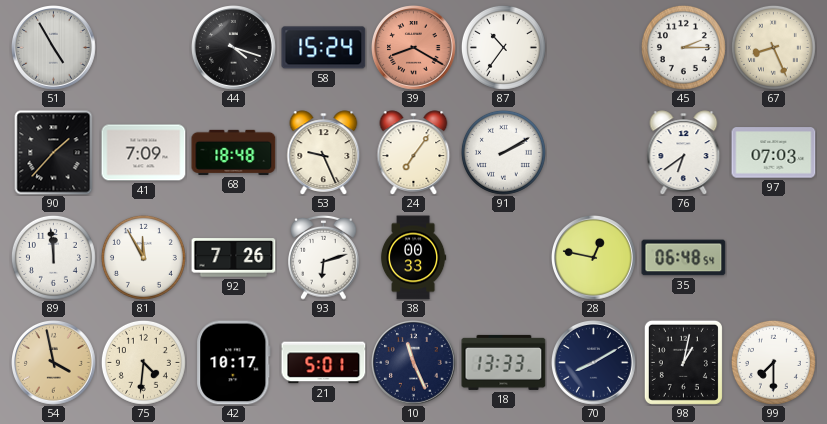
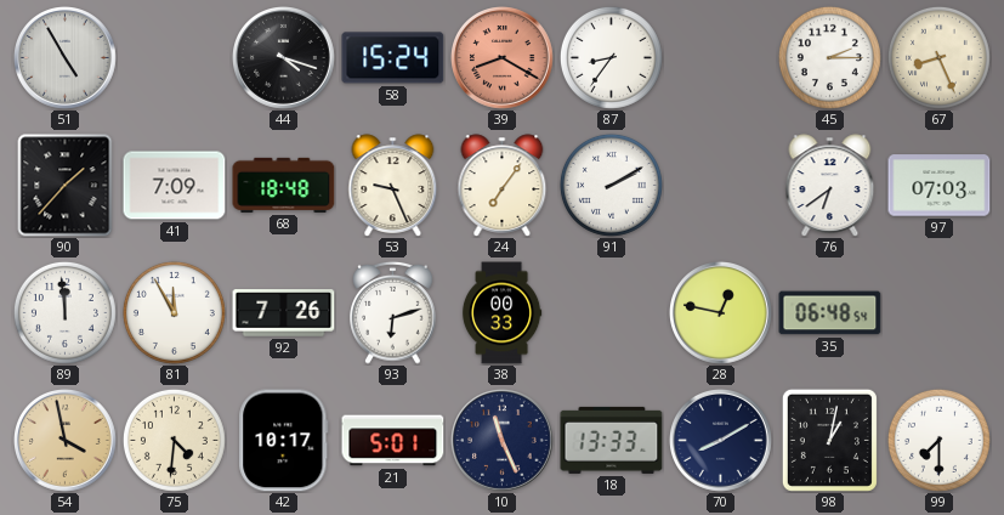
87: 10:36 -> 8:36 (611, 57)
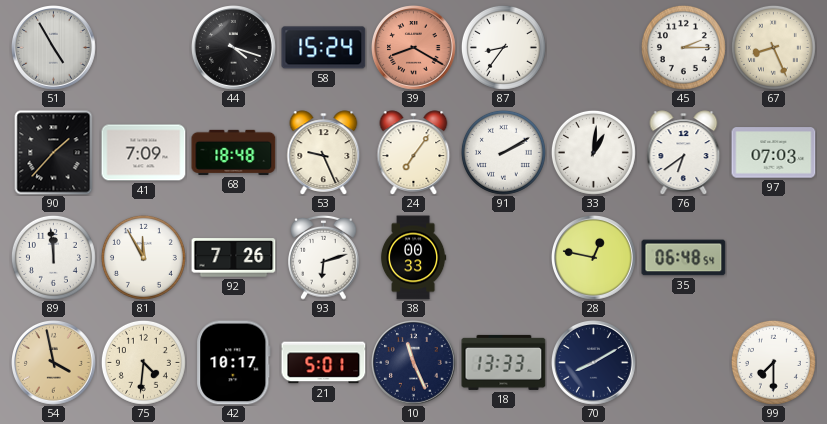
33: none -> 1:01 (593, 152)
98: 1:02 -> none (829, 440)
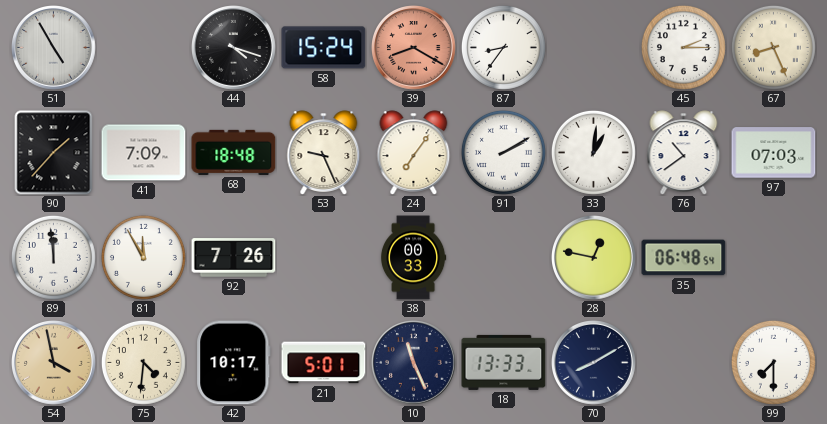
76: 6:39 -> 10:39 (684, 153)
93: 6:12 -> none (324, 257)
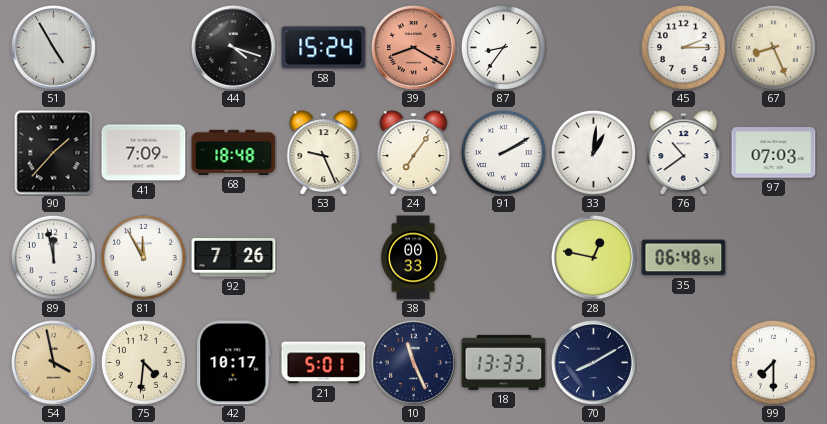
89: 11:59 -> 11:58 (53, 257)
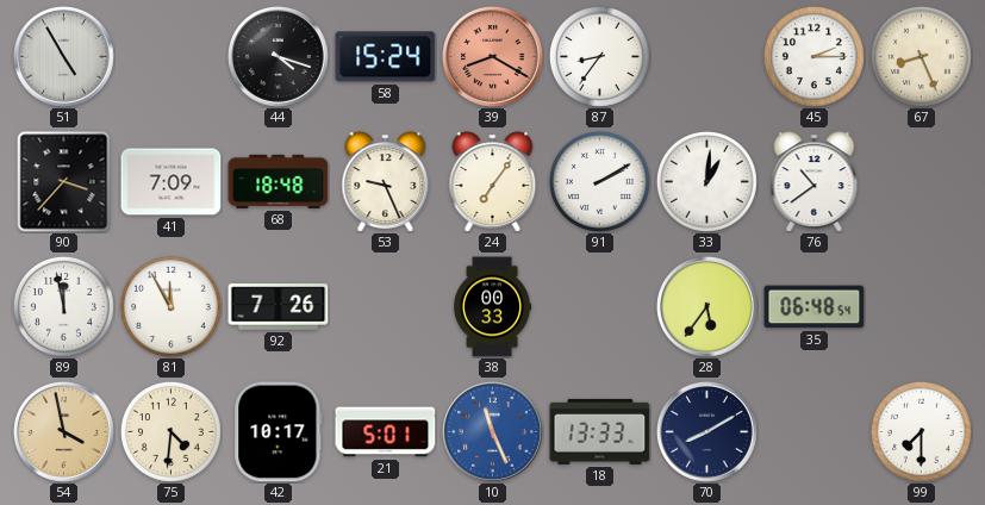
90: 1:37 -> 3:37 (64, 182)
97: 07:03 -> none (774, 153)
28: 12:47 -> 5:36 (707, 307)
10 dial: navy -> blue (493, 432)
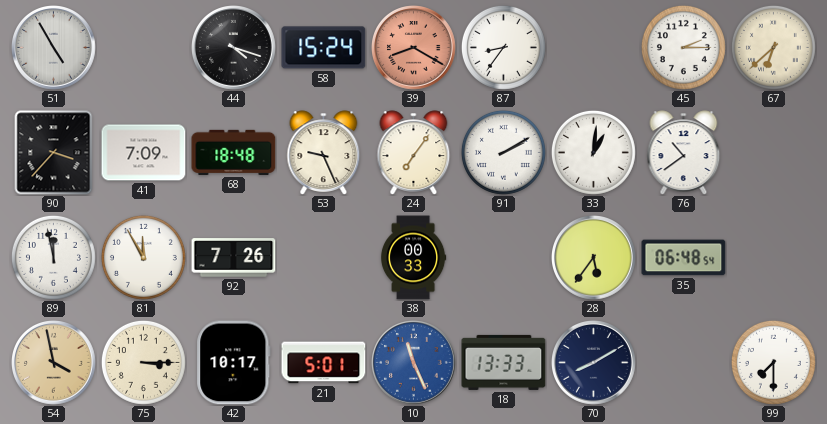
67: 8:26 -> 6:38 (773, 47)
75: 4:31 -> 3:15 (143, 362)
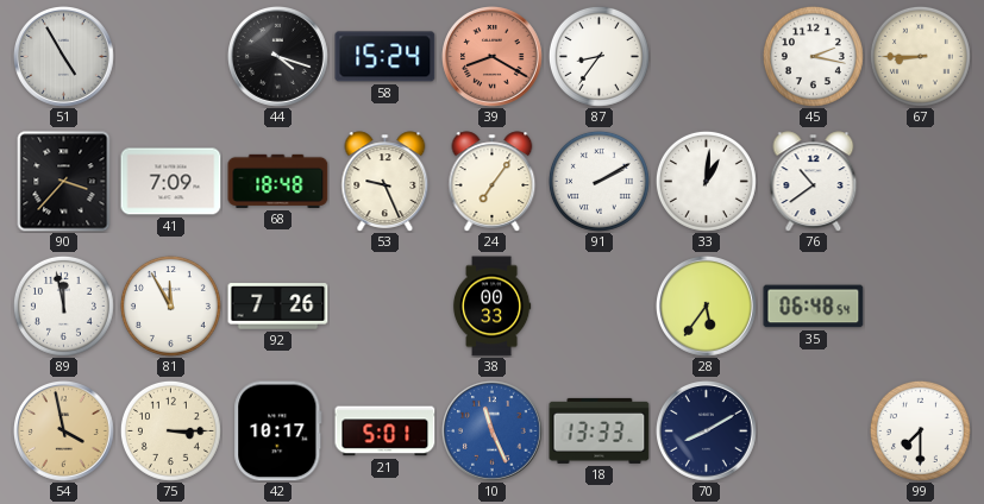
45: 2:15 -> 2:17 (813, 56)
67: 6:38 -> 8:45 (920, 56)
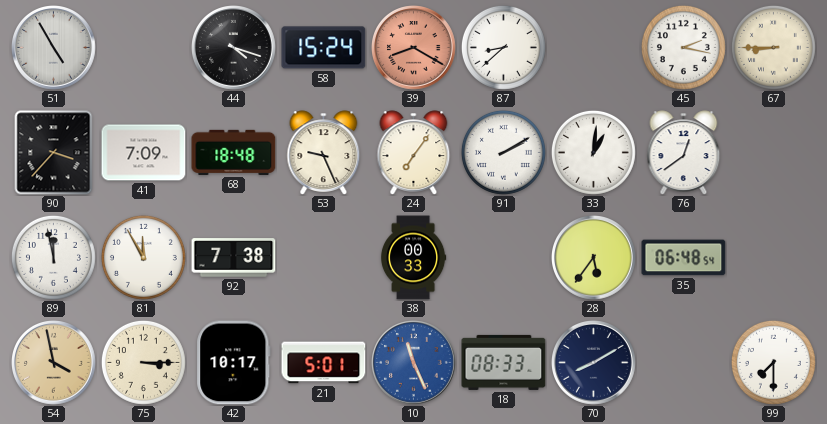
87: 8:36 -> 8:38 (503, 47)
76: 10:39 -> 12:39 (684, 153)
92: 7:26 -> 7:38 (234, 258)
18: 13:33 -> 08:33 (504, 362)
